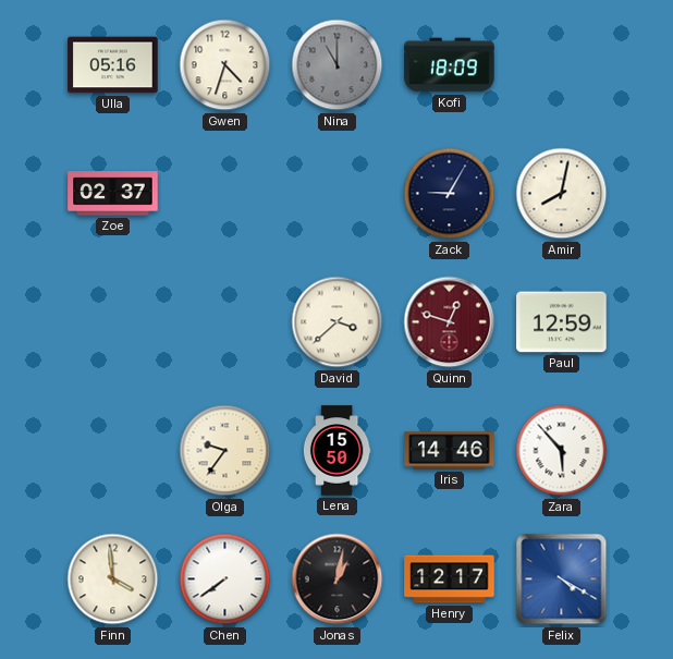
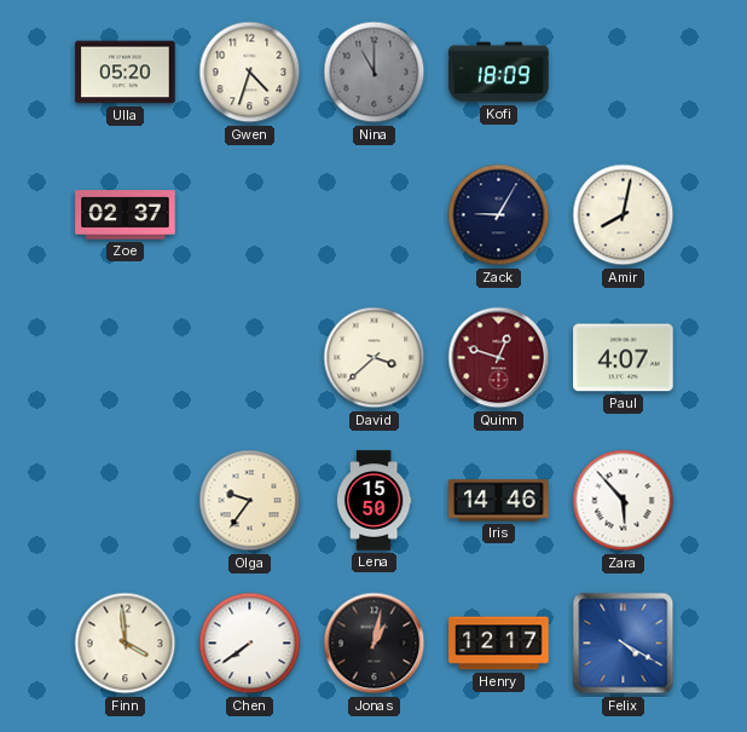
Ulla: 05:16 -> 05:20 (126, 73)
Paul: 12:59 -> 4:07 (624, 358)
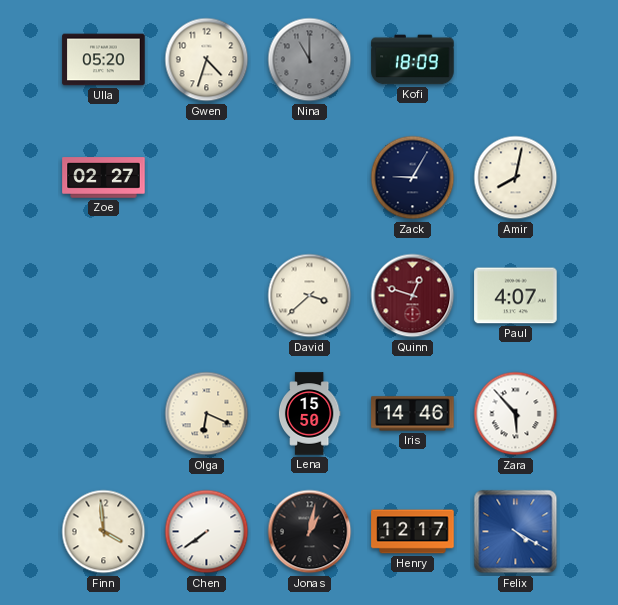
Zoe: 02:37 -> 02:27 (104, 178)
Olga: 9:36 -> 6:19 (207, 414)
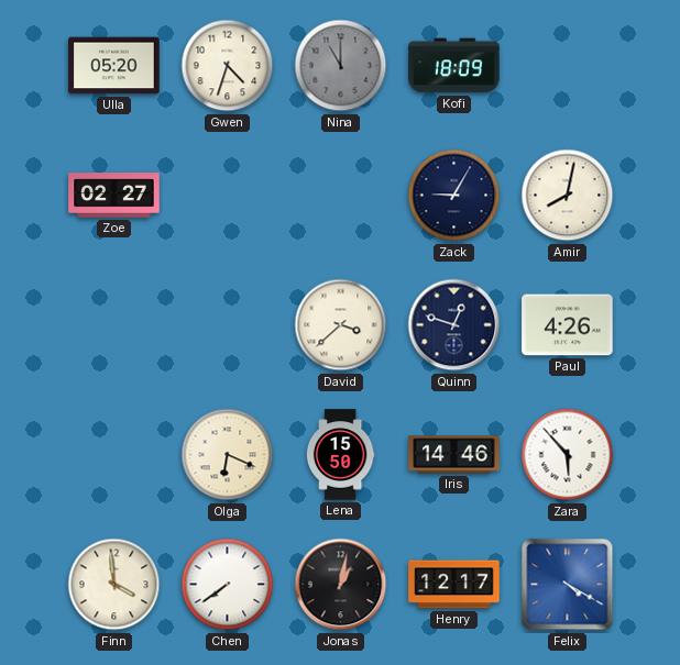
Quinn dial: burgundy -> navy (454, 325)
Paul: 4:07 -> 4:26 (568, 325)
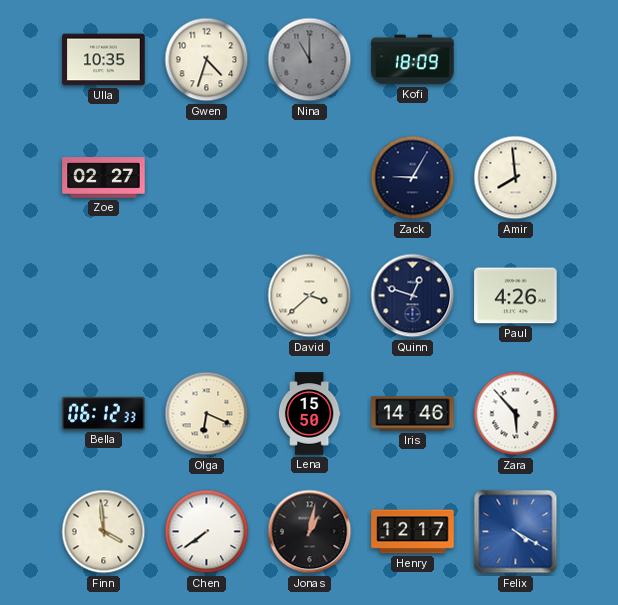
Ulla: 05:20 -> 10:35 (104, 60)
Amir: 8:02 -> 7:59 (516, 178)
Bella: none -> 06:12 (104, 413)
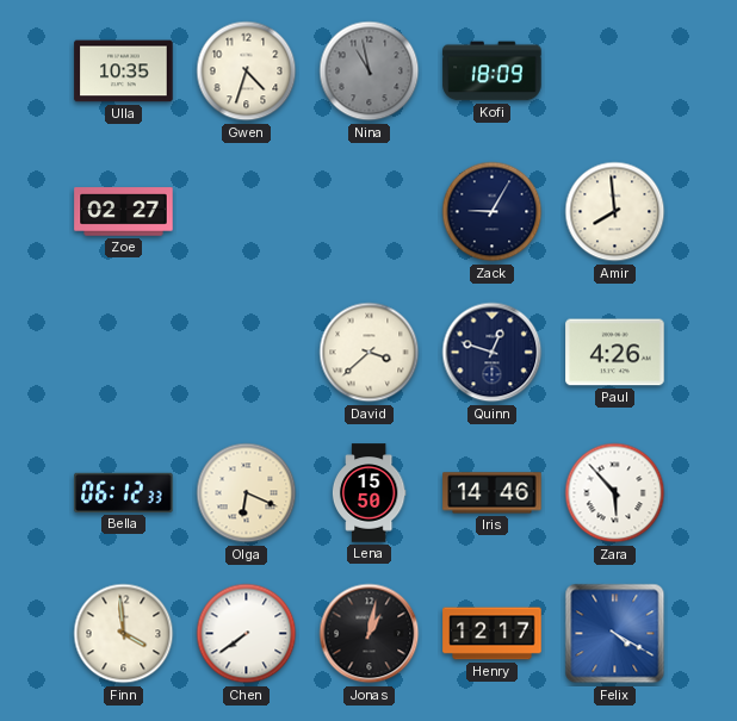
Nina: 11:00 -> 10:58 (370, 72)
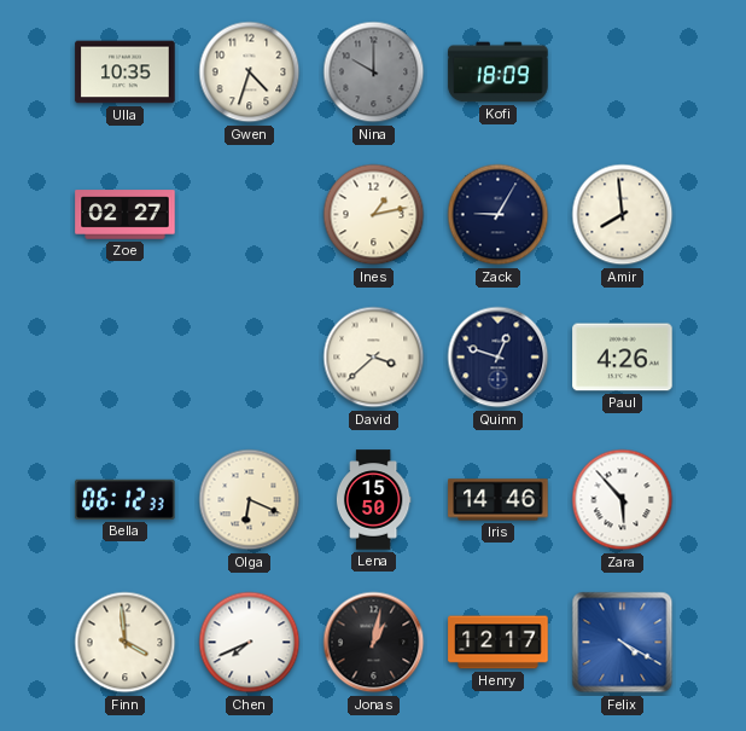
Nina: 10:58 -> 10:00 (374, 72)
Ines: none -> 1:13 (374, 215)
Chen: 7:39 -> 7:41 (250, 643)
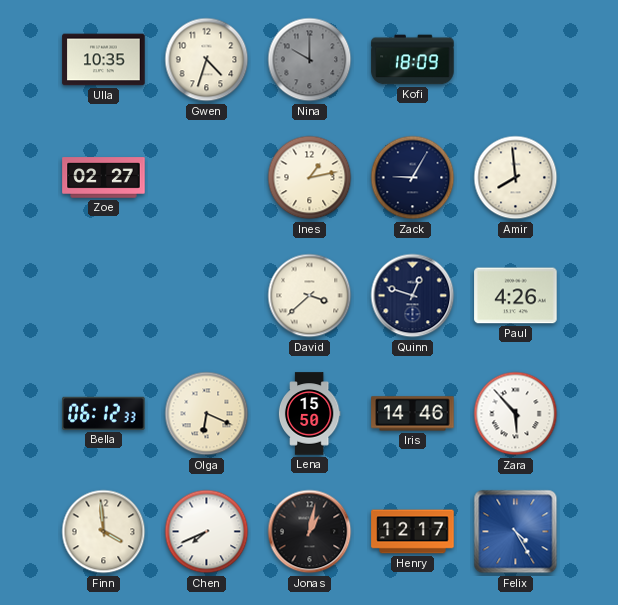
Felix: 4:20 -> 4:25 (516, 532)
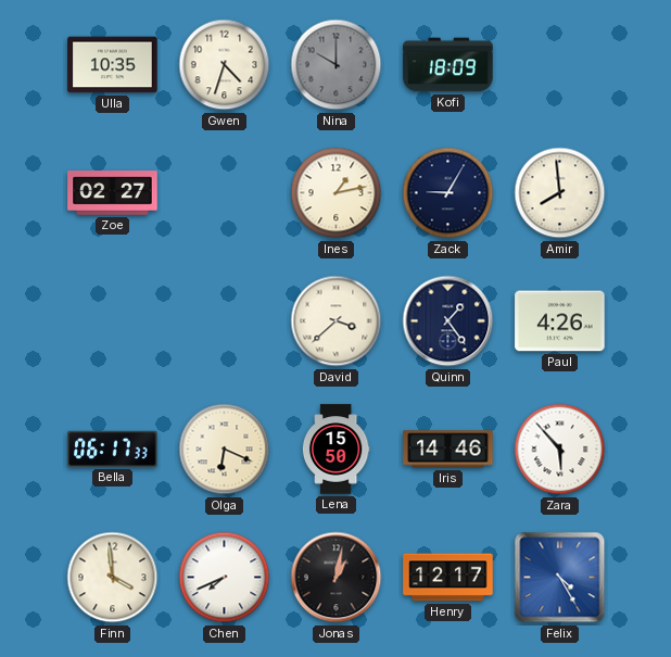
Quinn: 12:48 -> 1:24 (448, 321)
Bella: 06:12 -> 06:17 (113, 448)
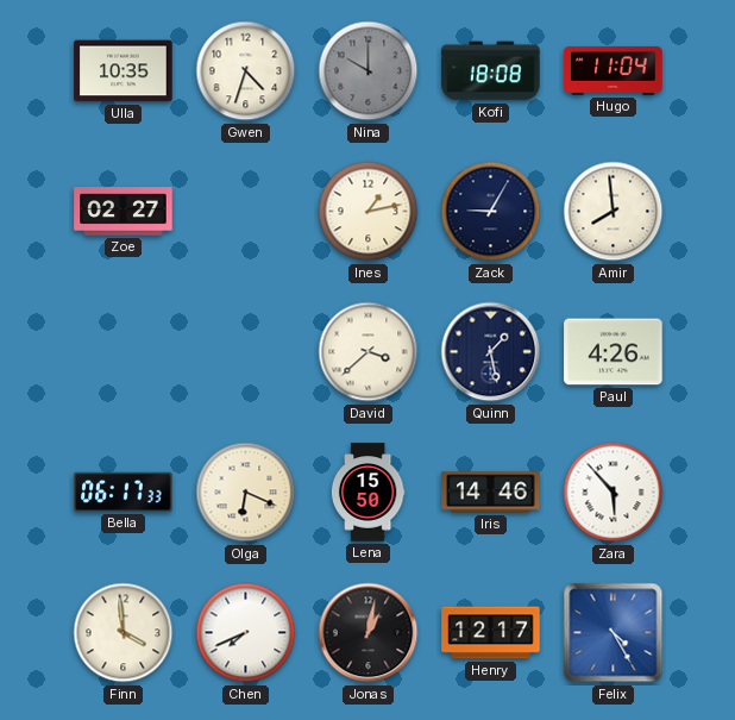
Kofi: 18:09 -> 18:08 (491, 71)
Hugo: none -> 11:04 (614, 70)
Quinn: 1:24 -> 1:28 (491, 352)
